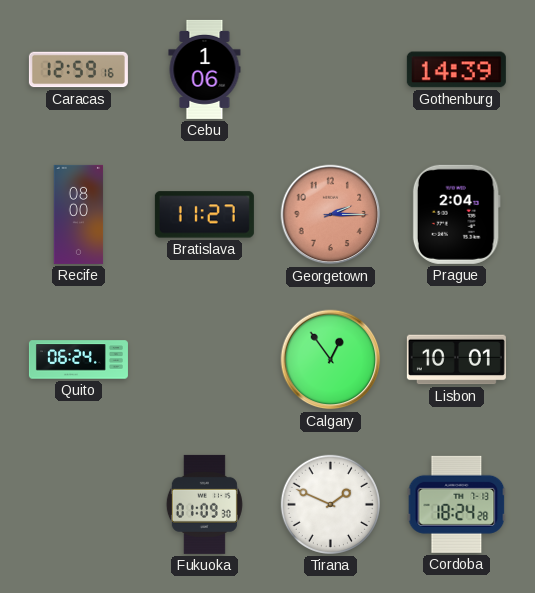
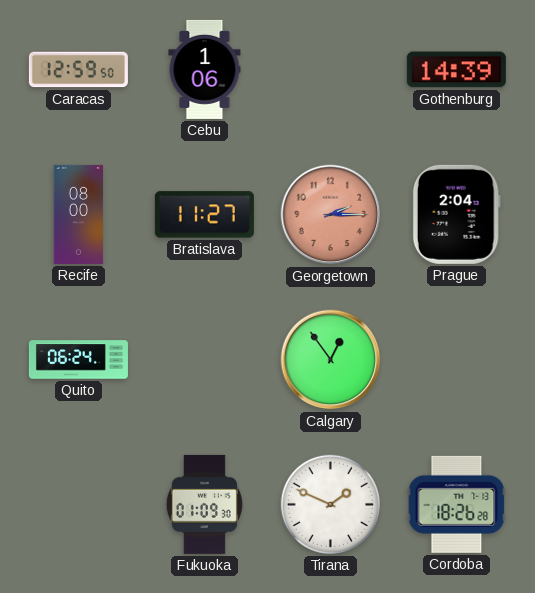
Caracas: 12:59:16 -> 12:59:50 (78, 70)
Lisbon: 10:01 -> none (456, 360)
Cordoba: 18:24 -> 18:26 (457, 504)
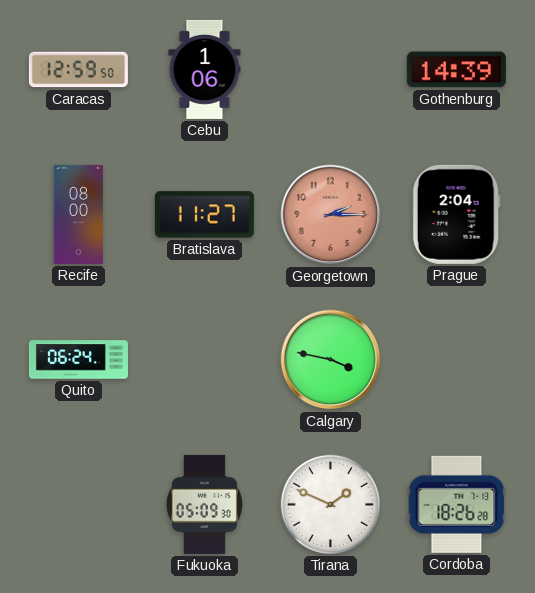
Calgary: 12:54 -> 3:47 (331, 360)
Fukuoka: 01:09 -> 05:09 (204, 504)
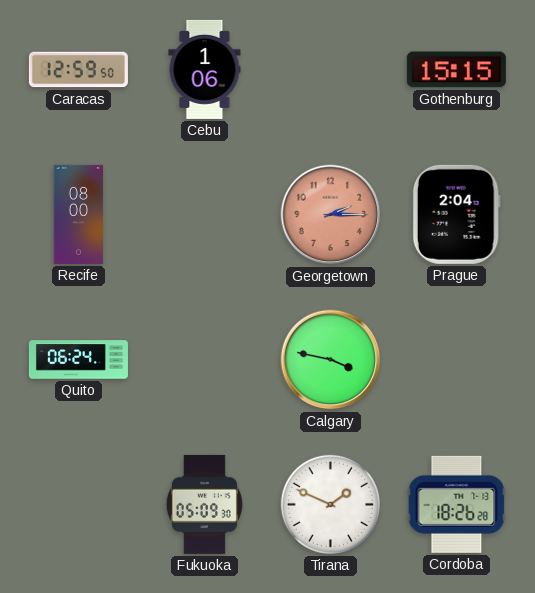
Gothenburg: 14:39 -> 15:15 (456, 70)
Bratislava: 11:27 -> none (204, 215)
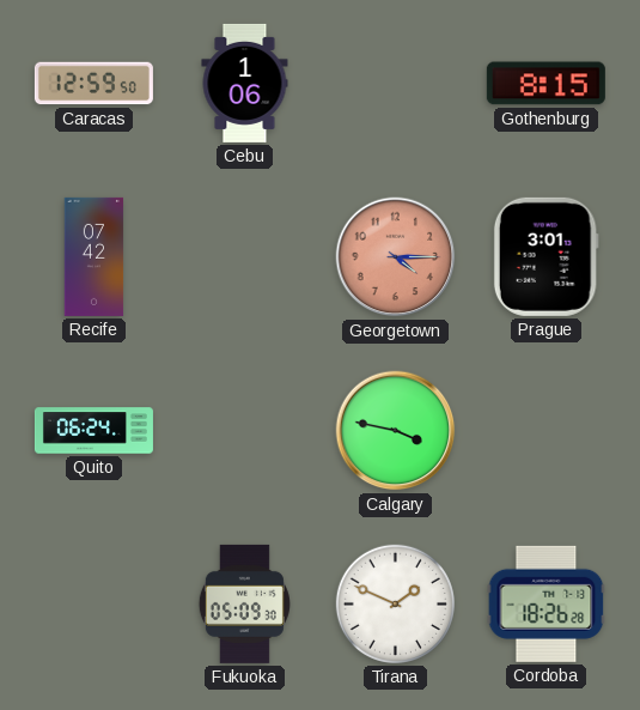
Gothenburg: 15:15 -> 8:15 (545, 84)
Recife: 08:00 -> 07:42 (95, 256)
Georgetown: 2:15 -> 4:15 (396, 257)
Prague: 2:04 -> 3:01 (545, 256)
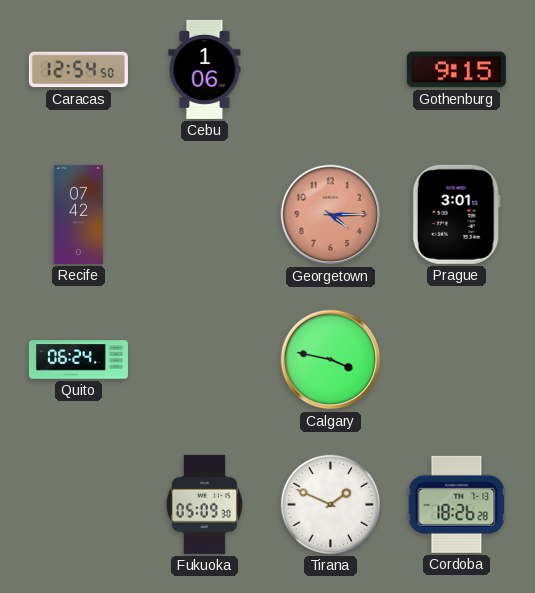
Caracas: 12:59 -> 12:54 (78, 70)
Gothenburg: 8:15 -> 9:15 (456, 70)
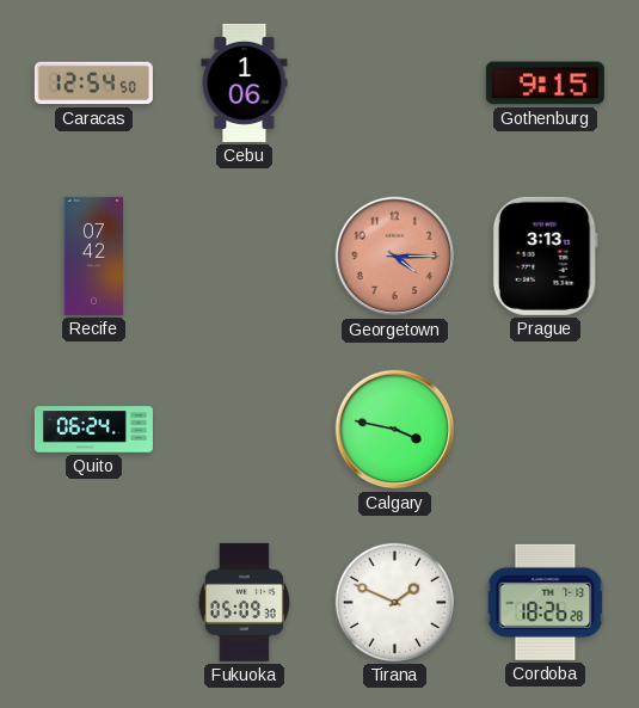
Prague: 3:01 -> 3:13 (545, 256)
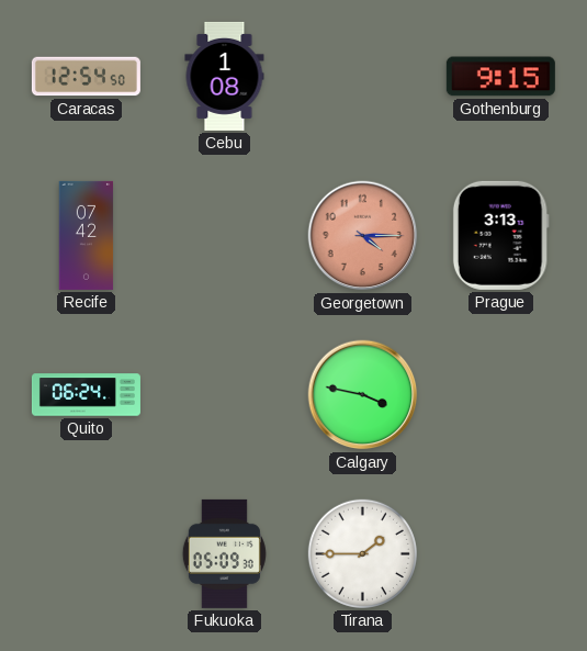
Cebu: 1:06 -> 1:08 (225, 76)
Tirana: 1:49 -> 1:45 (362, 553)
Cordoba: 18:26 -> none (546, 602)
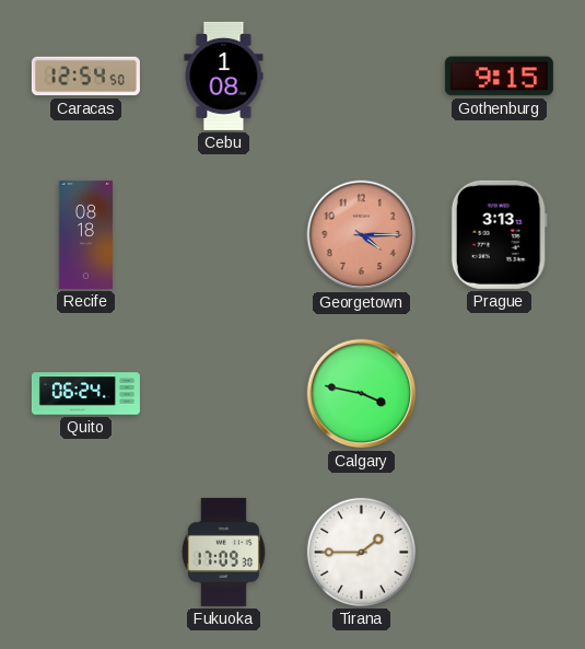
Recife: 07:42 -> 08:18 (86, 234)
Fukuoka: 05:09 -> 17:09 (223, 552)
